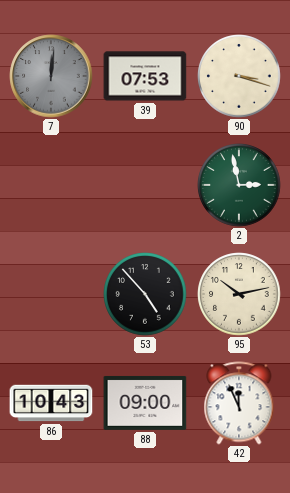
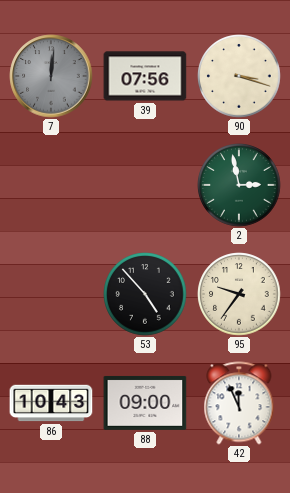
39: 07:53 -> 07:56 (145, 76)
95: 10:13 -> 9:36 (239, 294)
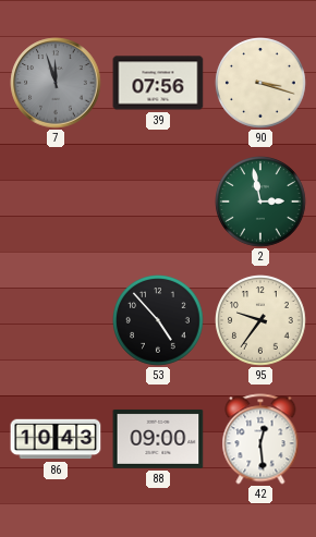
7: 12:01 -> 11:57 (56, 83)
42: 11:56 -> 12:29 (260, 439)
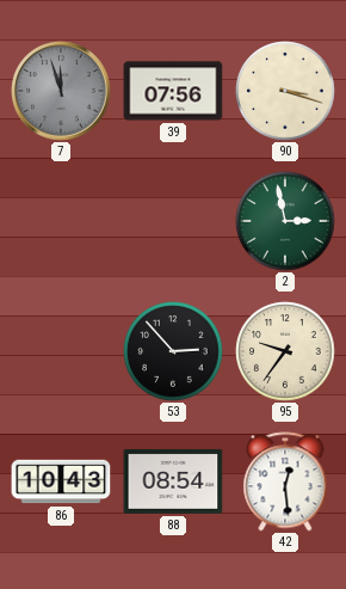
53: 4:53 -> 2:53 (173, 351)
88: 09:00 -> 08:54 (173, 481)
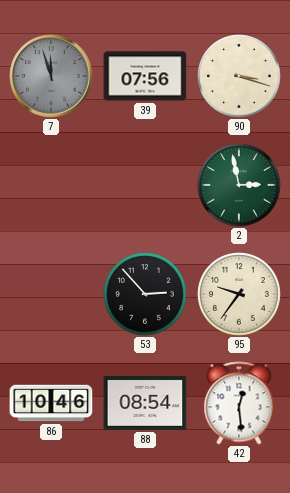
86: 10:43 -> 10:46 (51, 403)
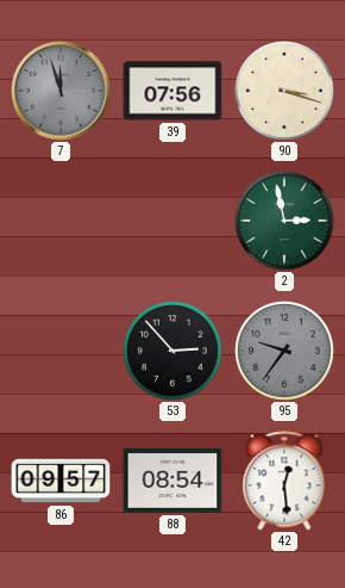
95 dial: cream -> grey (284, 351)
86: 10:46 -> 09:57 (61, 481)
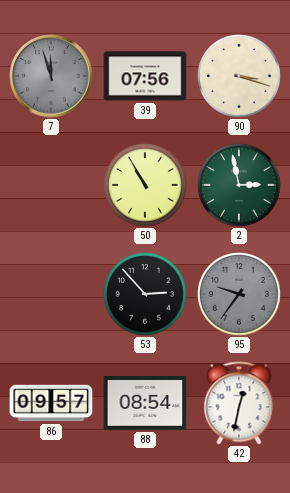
50: none -> 10:55 (145, 185)
42: 12:29 -> 12:32 (239, 403)
